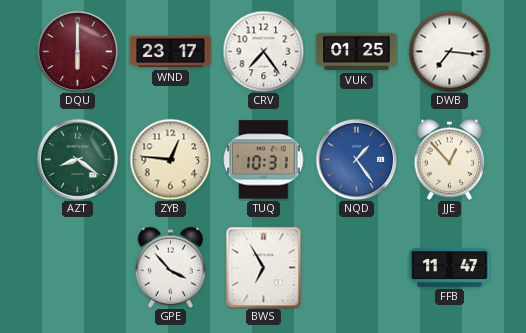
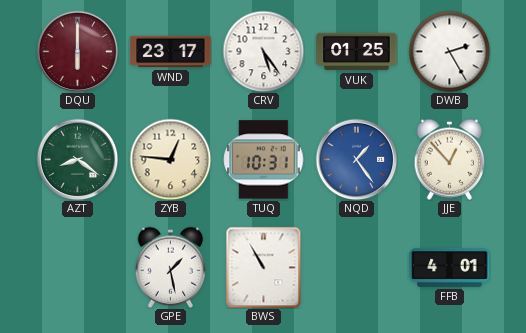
CRV: 7:24 -> 5:24 (263, 51)
DWB: 7:16 -> 2:25 (449, 51)
GPE: 3:53 -> 1:28 (171, 267)
BWS: 6:55 -> 10:55 (264, 267)
FFB: 11:47 -> 4:01 (450, 267)
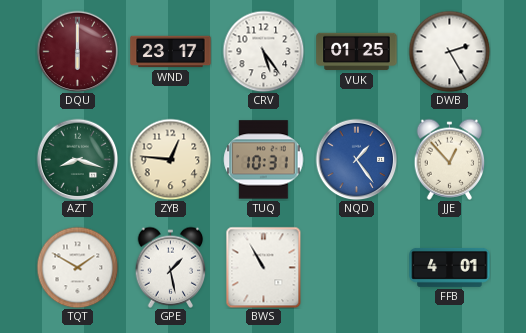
AZT: 8:21 -> 8:18 (77, 159)
TQT: none -> 1:50 (77, 267)
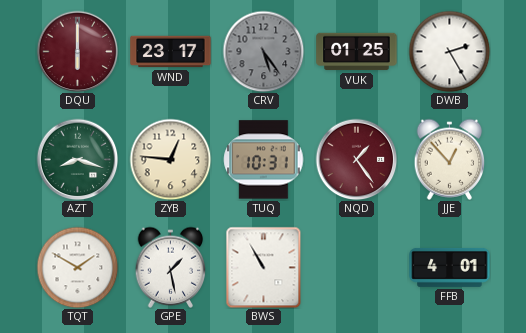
CRV dial: white -> grey (263, 51)
NQD dial: blue -> burgundy (356, 159)
